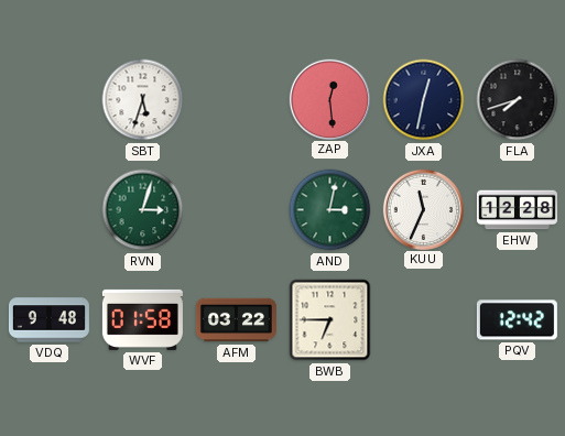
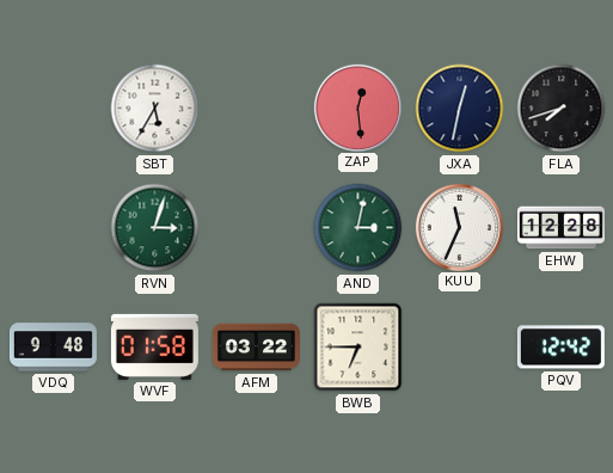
SBT: 5:33 -> 5:35 (155, 109)
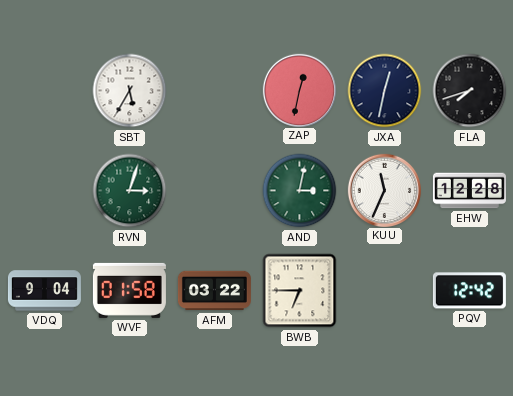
ZAP: 12:29 -> 12:32 (299, 90)
VDQ: 9:48 -> 9:04 (44, 291)
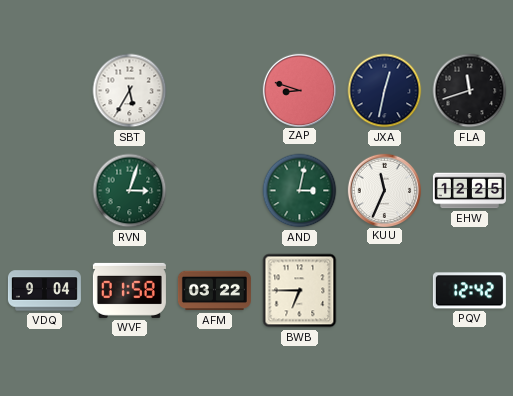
ZAP: 12:32 -> 8:48 (299, 90)
FLA: 7:42 -> 11:42 (470, 91)
EHW: 12:28 -> 12:25 (469, 191)
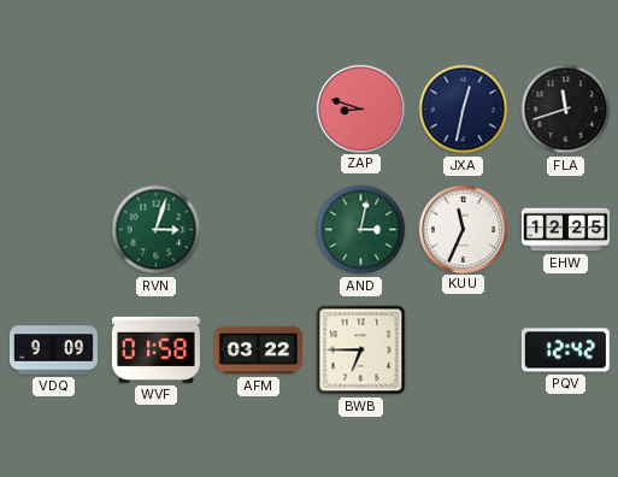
SBT: 5:35 -> none (130, 91)
VDQ: 9:04 -> 9:09 (53, 351)
